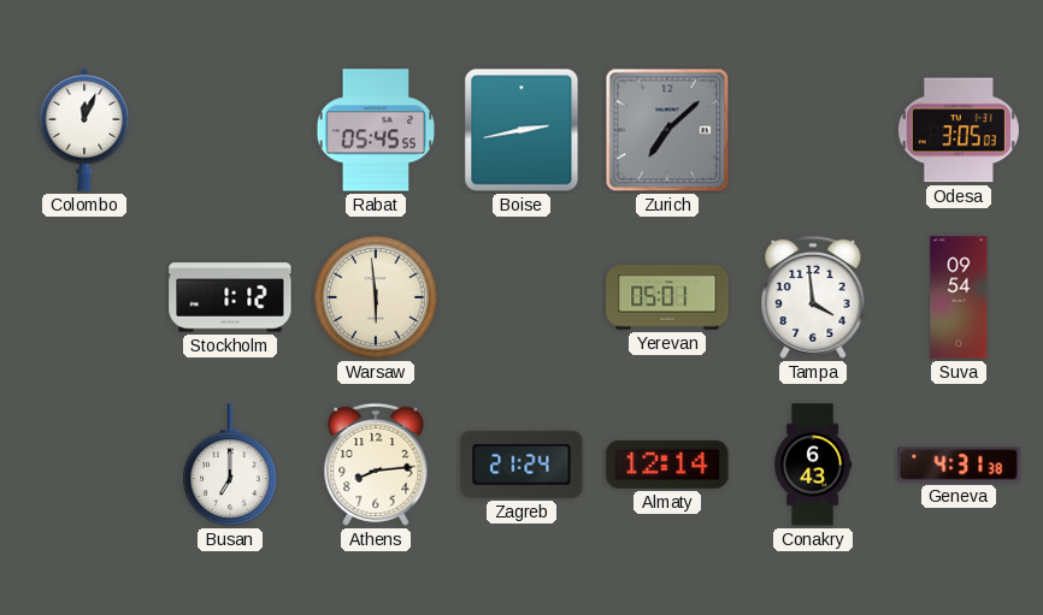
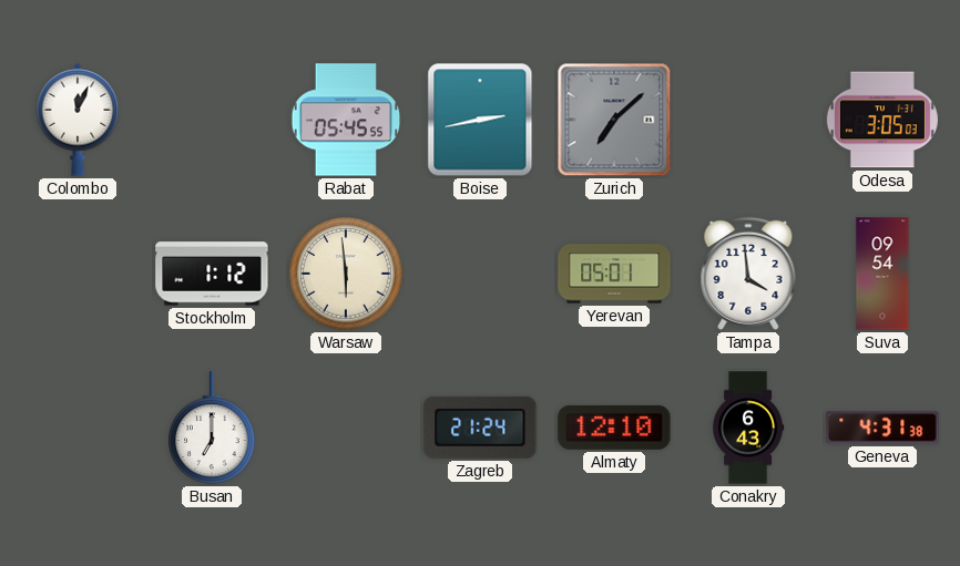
Athens: 8:14 -> none (376, 465)
Almaty: 12:14 -> 12:10 (614, 428)
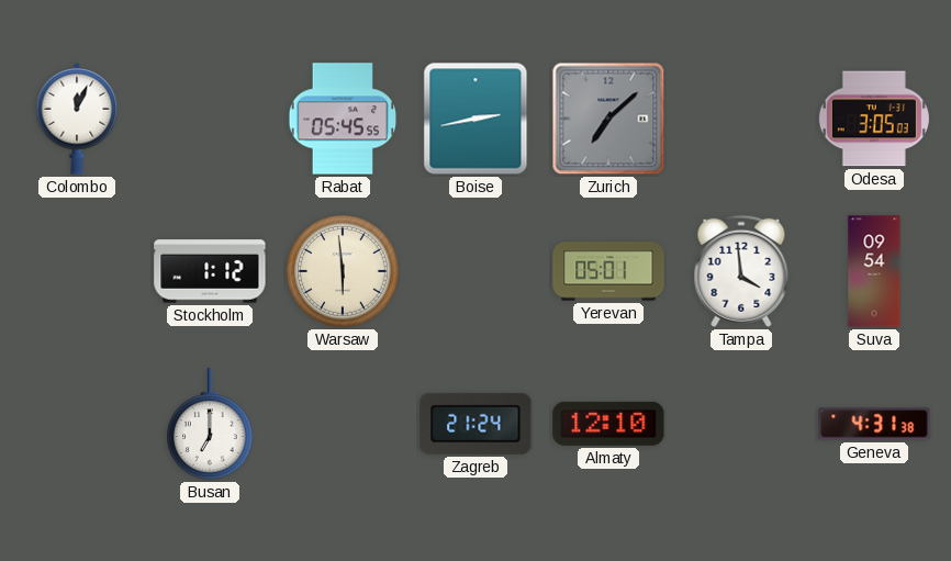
Conakry: 6:43 -> none (748, 428)
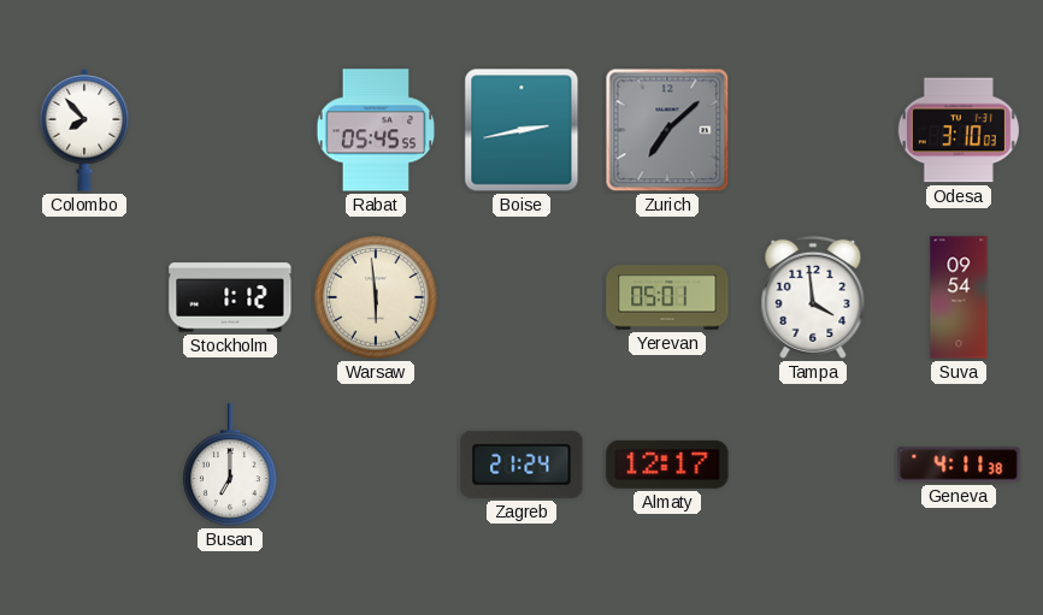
Colombo: 12:04 -> 7:53 (84, 130)
Odesa: 3:05 -> 3:10 (959, 130)
Almaty: 12:10 -> 12:17 (667, 465)
Geneva: 4:31 -> 4:11 (959, 465)
